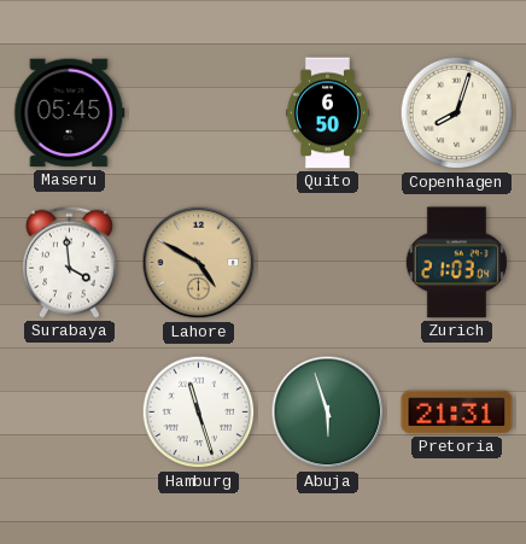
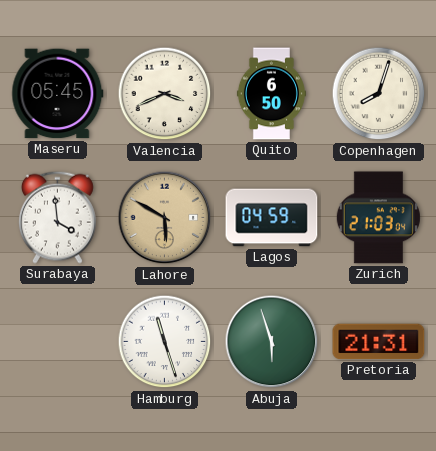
Valencia: none -> 3:41 (165, 94)
Lahore: 4:50 -> 5:50 (165, 218)
Lagos: none -> 04:59 (272, 218)
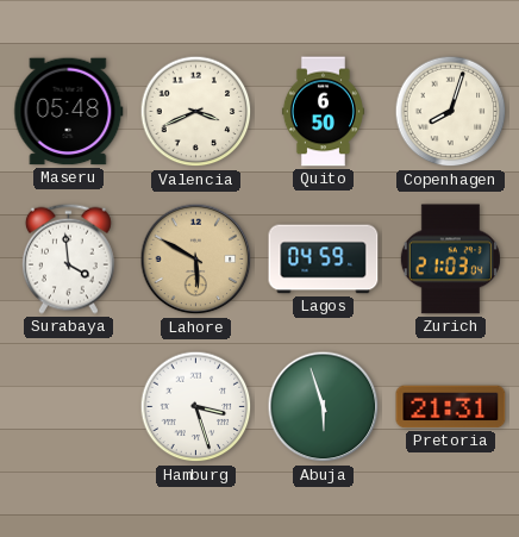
Maseru: 05:45 -> 05:48 (69, 112)
Hamburg: 11:27 -> 3:27 (196, 407)
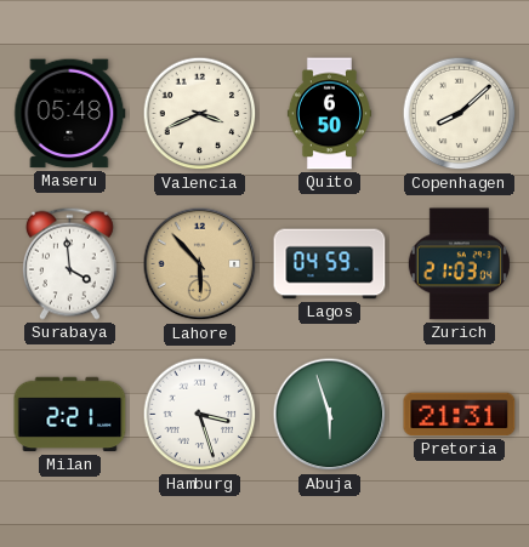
Copenhagen: 8:03 -> 8:08 (460, 114)
Lahore: 5:50 -> 5:53 (200, 264)
Milan: none -> 2:21 (70, 415)
